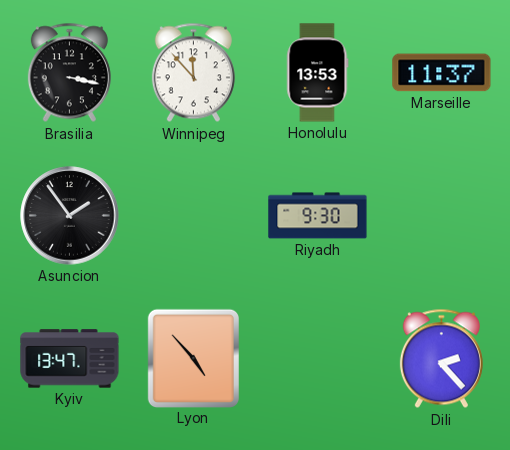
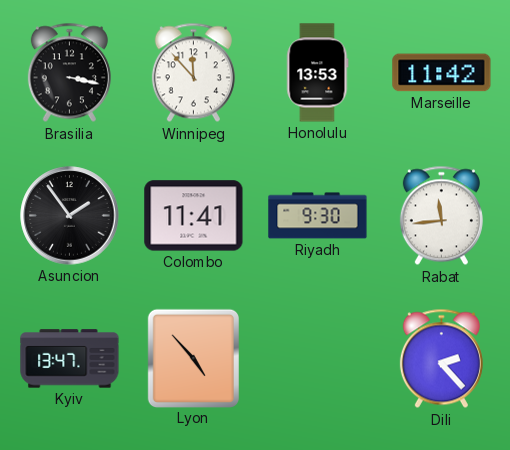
Marseille: 11:37 -> 11:42 (442, 73)
Colombo: none -> 11:41 (194, 216)
Rabat: none -> 11:44 (441, 216)
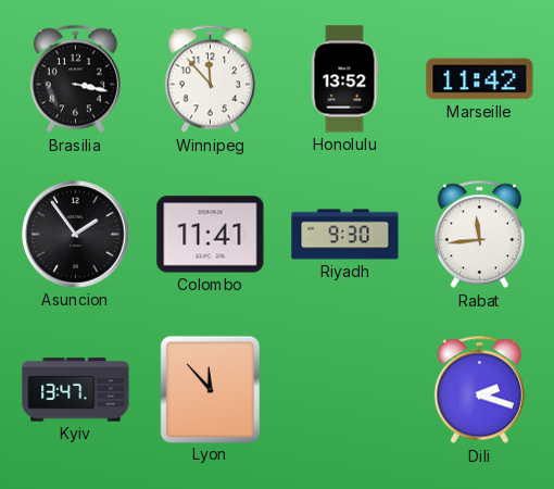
Honolulu: 13:53 -> 13:52 (345, 79)
Lyon: 4:53 -> 11:53 (210, 389)
Dili: 2:23 -> 2:18 (479, 390)
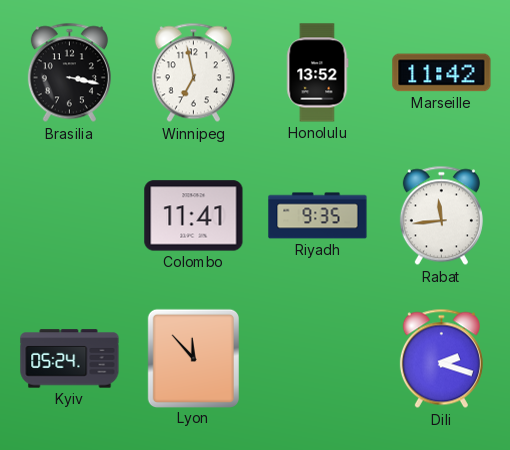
Winnipeg: 11:53 -> 6:58 (193, 73)
Asuncion: 1:54 -> none (76, 235)
Riyadh: 9:30 -> 9:35 (318, 216)
Kyiv: 13:47 -> 05:24 (70, 359)
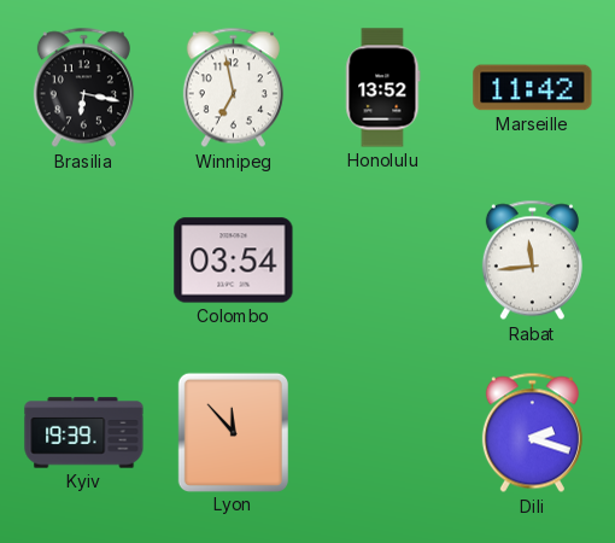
Brasilia: 3:17 -> 6:17 (83, 88)
Colombo: 11:41 -> 03:54 (234, 261)
Riyadh: 9:35 -> none (318, 216)
Kyiv: 05:24 -> 19:39 (84, 433)
